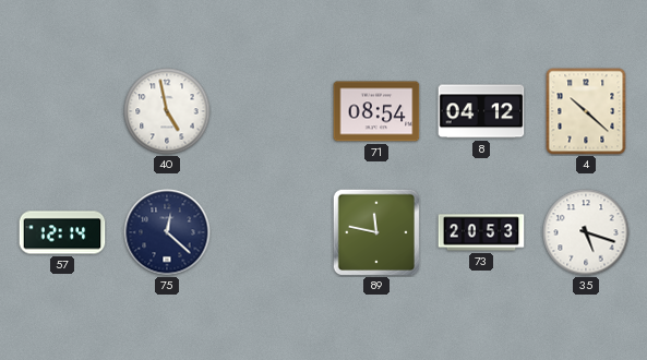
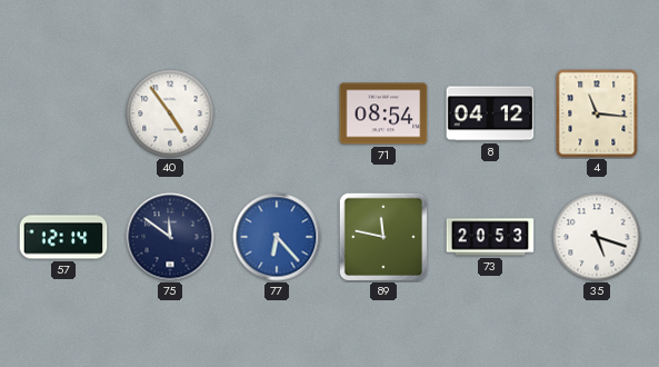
40: 4:58 -> 4:54 (170, 113)
4: 10:22 -> 11:16 (597, 113)
75: 12:22 -> 11:51 (170, 237)
77: none -> 6:23 (277, 237)
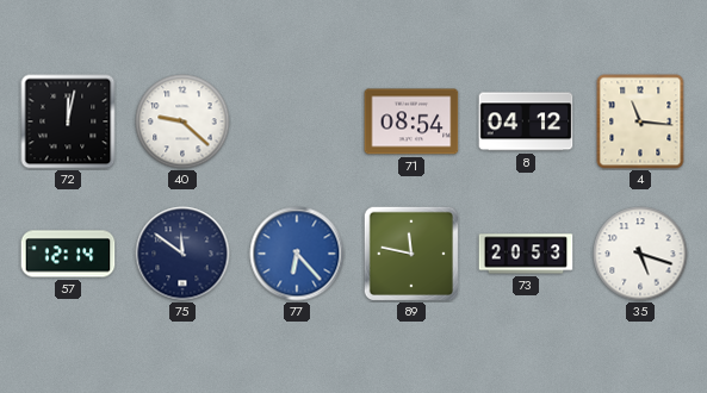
72: none -> 12:02 (68, 121)
40: 4:54 -> 9:22 (182, 121)
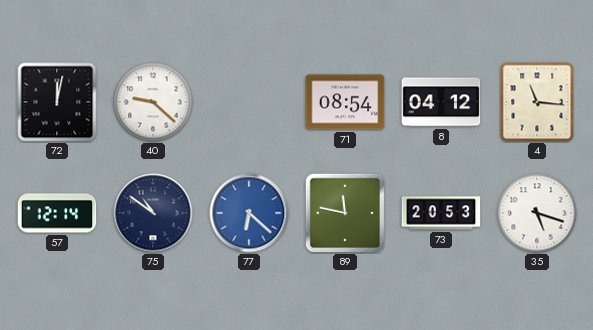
75: 11:51 -> 10:51 (153, 213)
77: 6:23 -> 6:22 (249, 213)
